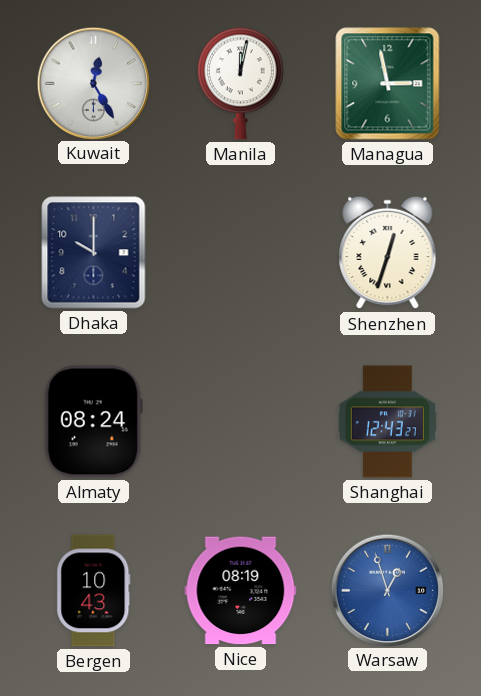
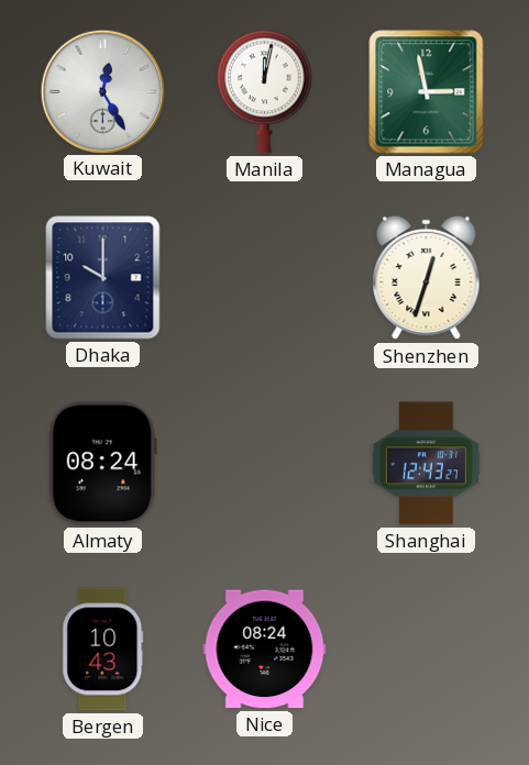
Nice: 08:19 -> 08:24 (265, 650)
Warsaw: 12:57 -> none (387, 590)
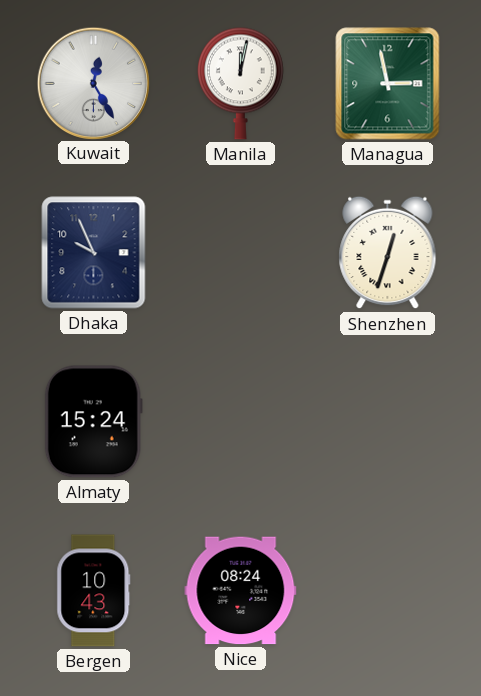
Dhaka: 10:00 -> 9:56 (94, 253)
Almaty: 08:24 -> 15:24 (93, 422)
Shanghai: 12:43 -> none (426, 464)
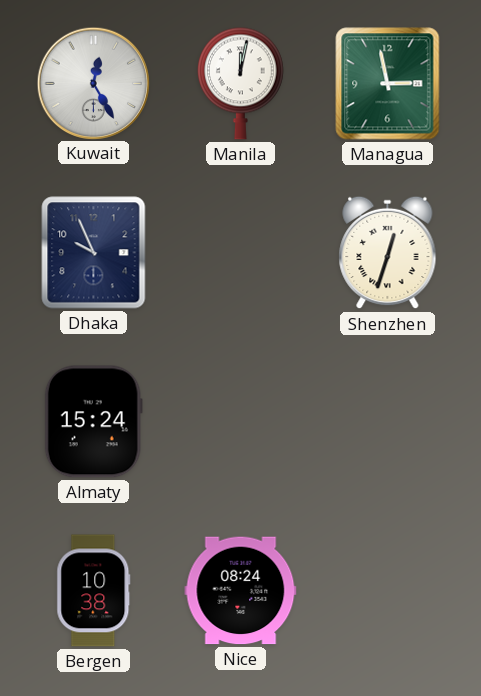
Bergen: 10:43 -> 10:38 (94, 591)
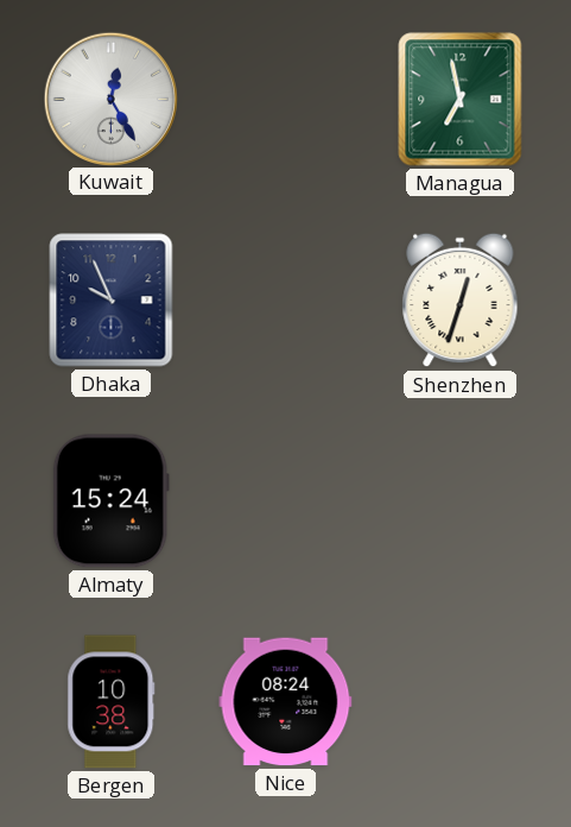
Manila: 12:02 -> none (240, 83)
Managua: 2:58 -> 6:58 (461, 100)
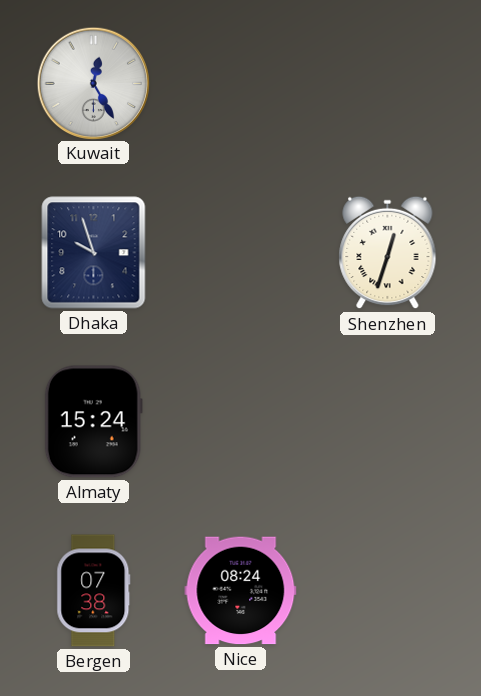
Managua: 6:58 -> none (461, 100)
Dhaka: 9:56 -> 9:57 (94, 253)
Bergen: 10:38 -> 07:38 (94, 591)
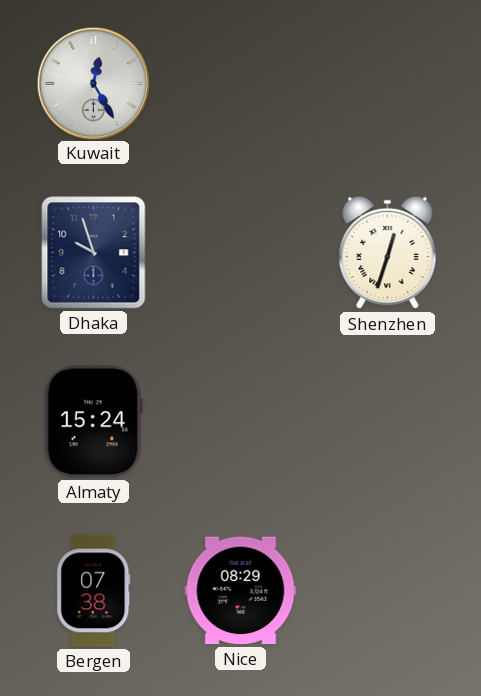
Nice: 08:24 -> 08:29 (241, 591)
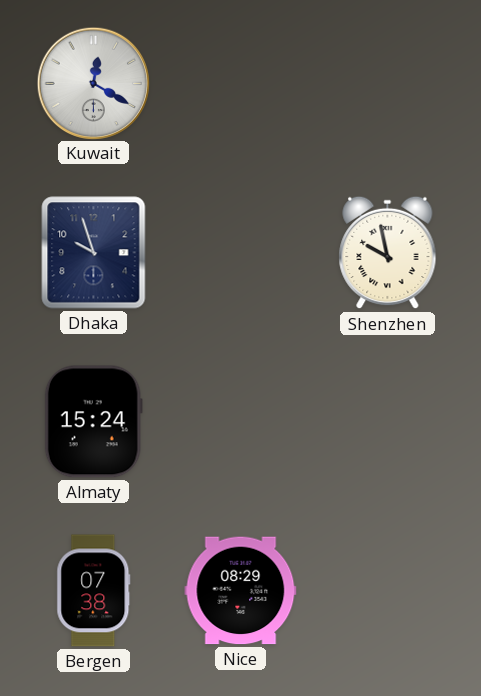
Kuwait: 12:25 -> 12:20 (93, 83)
Shenzhen: 12:33 -> 9:58 (388, 253)
